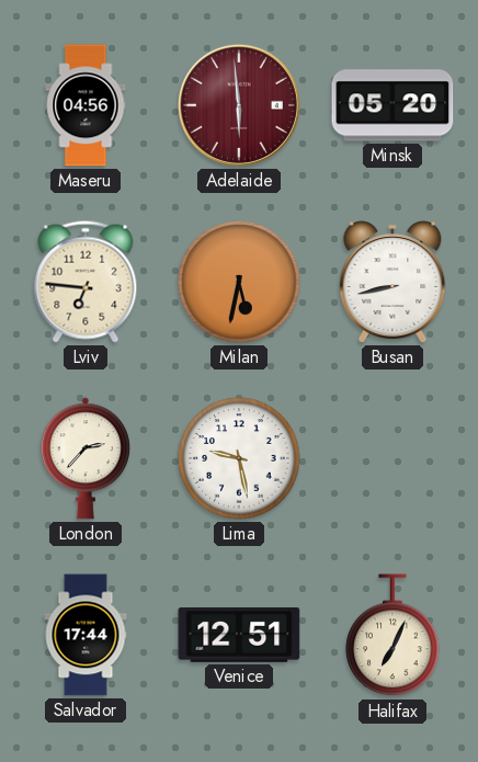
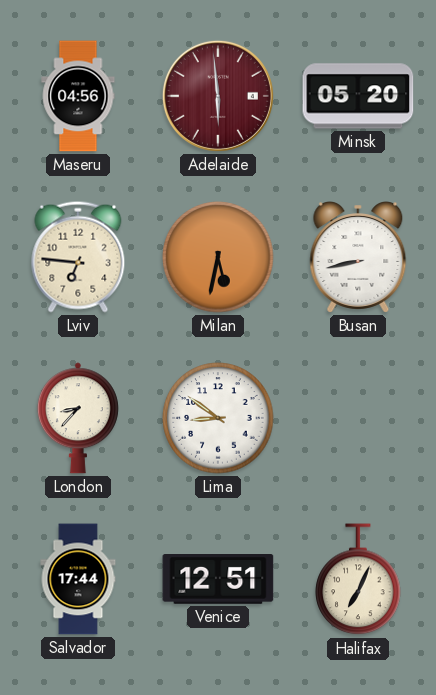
London: 2:37 -> 8:37 (78, 418)
Lima: 9:28 -> 8:51 (218, 418)
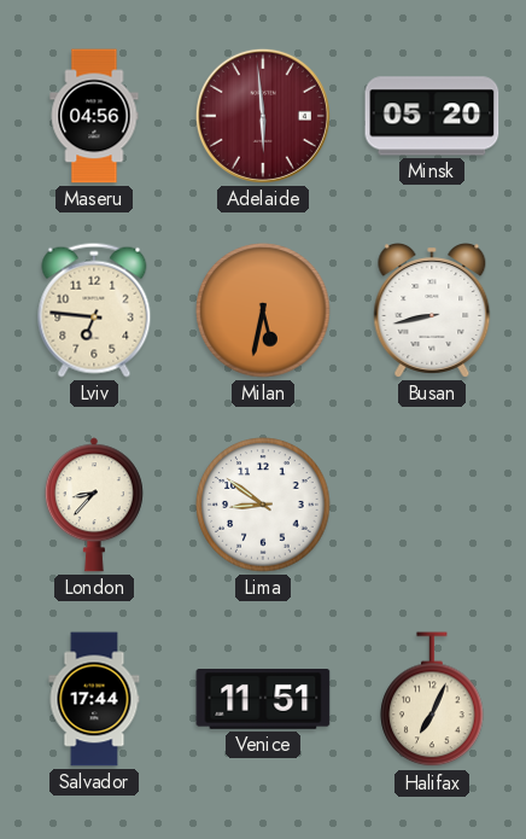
Venice: 12:51 -> 11:51 (263, 700)
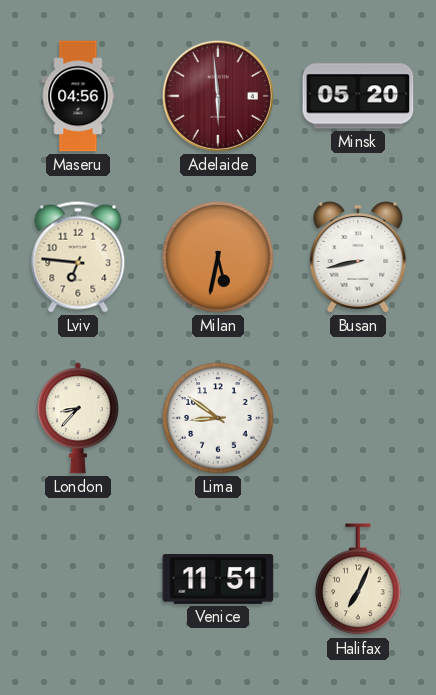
Salvador: 17:44 -> none (94, 699)
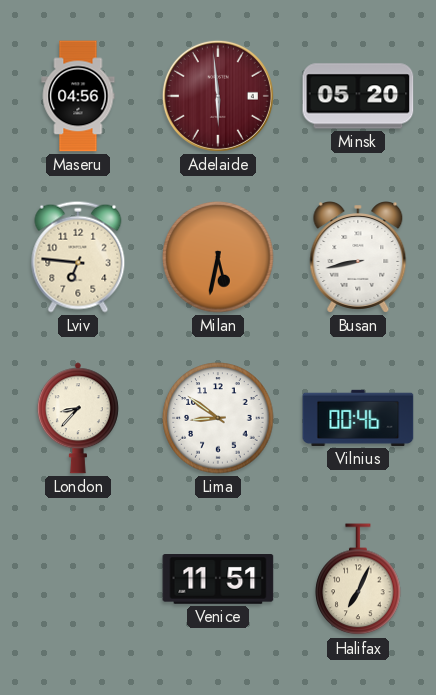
Vilnius: none -> 00:46 (358, 418)
